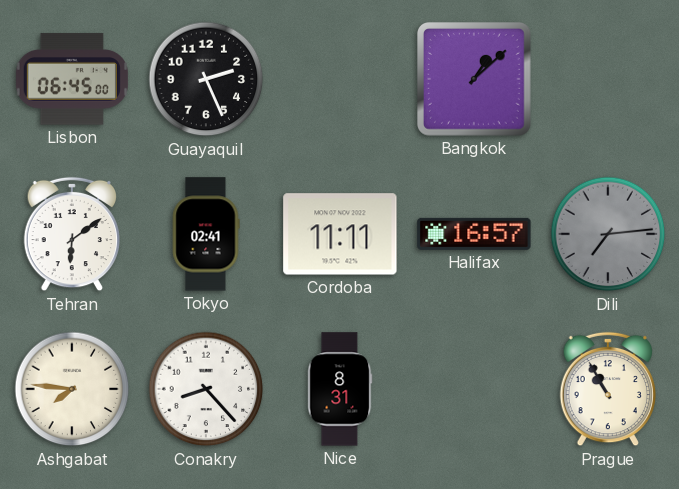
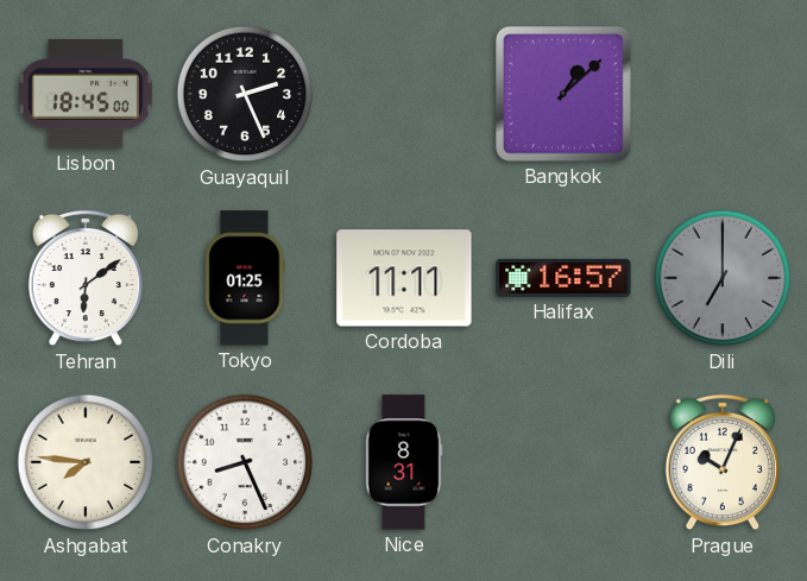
Lisbon: 06:45 -> 18:45 (86, 94)
Tokyo: 02:41 -> 01:25 (245, 278)
Dili: 7:14 -> 7:00 (723, 278)
Conakry: 8:23 -> 8:26 (245, 462)
Prague: 10:55 -> 10:04 (721, 462)
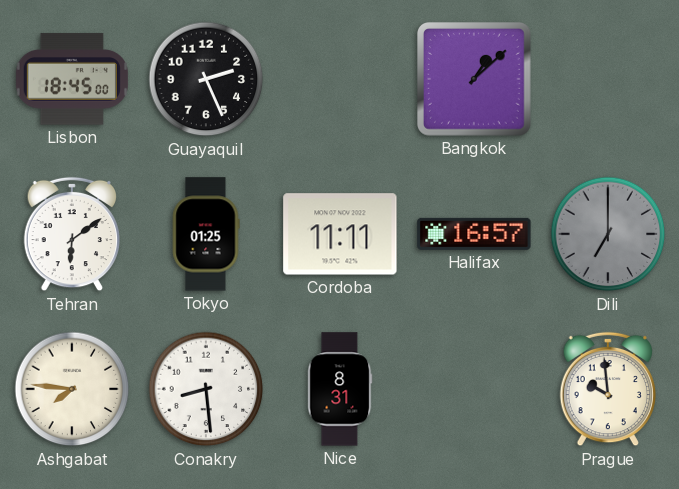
Conakry: 8:26 -> 8:29 (206, 389)
Prague: 10:04 -> 9:59 (607, 389)
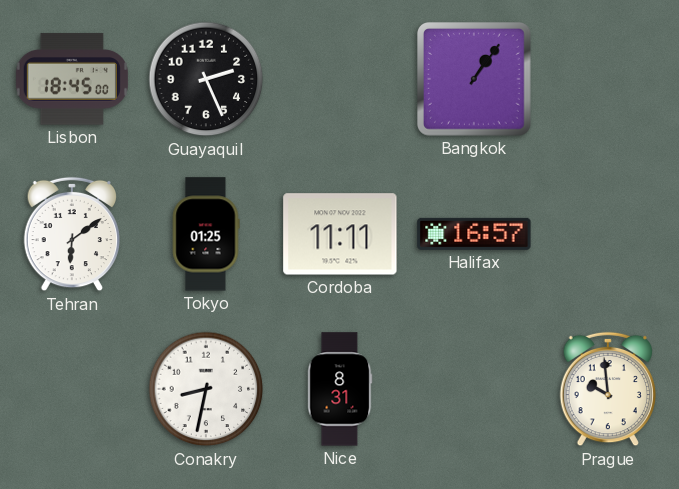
Bangkok: 1:08 -> 1:06 (475, 80)
Dili: 7:00 -> none (608, 234)
Ashgabat: 7:46 -> none (72, 389)
Conakry: 8:29 -> 8:32 (206, 389)
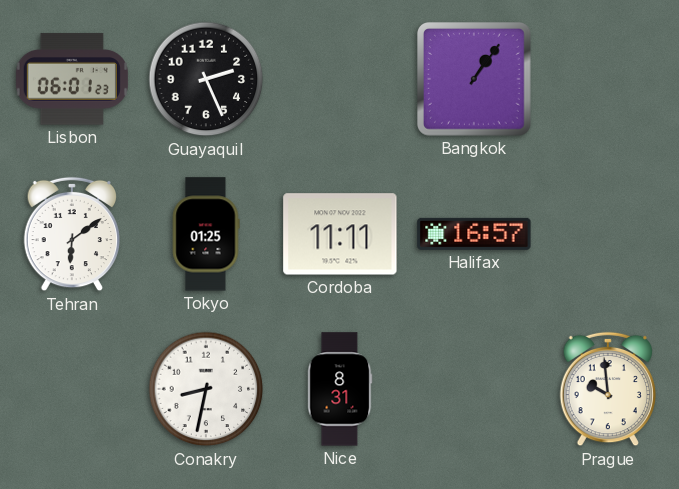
Lisbon: 18:45 -> 06:01 (72, 79)
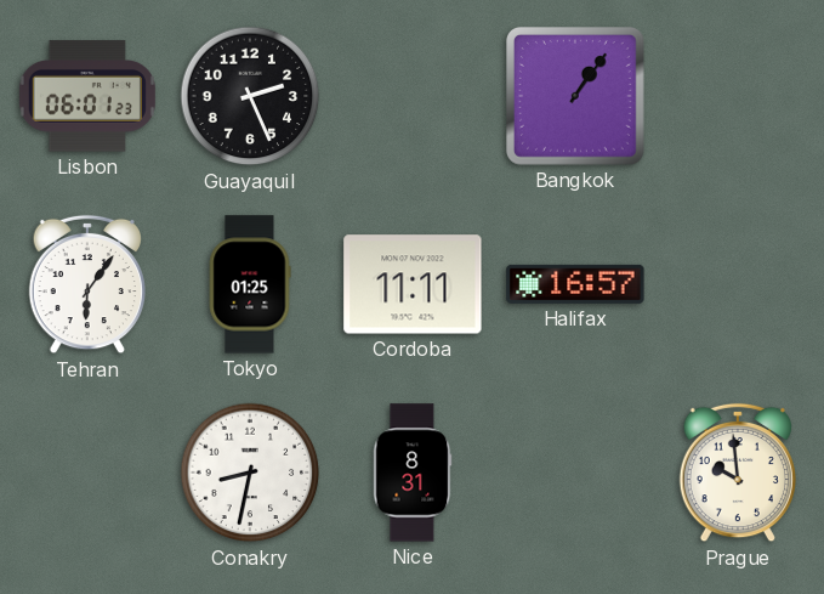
Tehran: 6:09 -> 6:06 (86, 284)
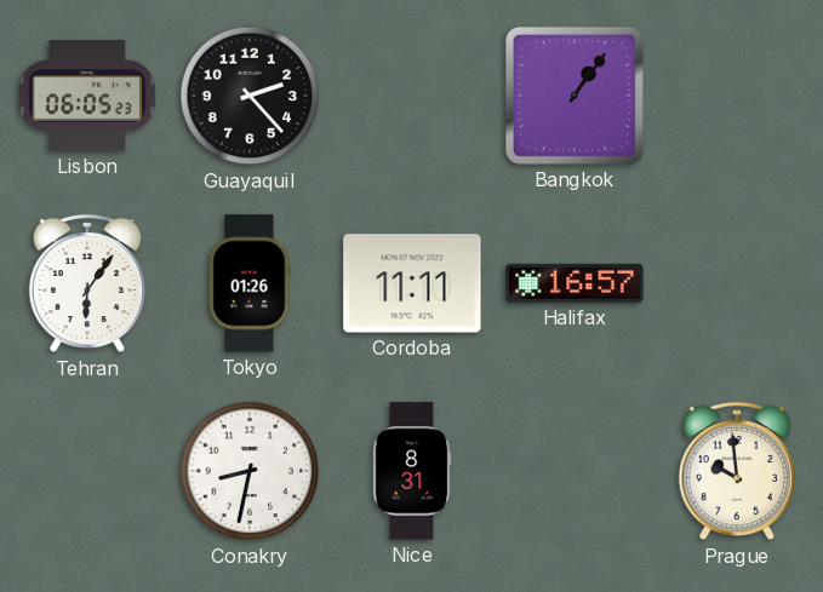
Lisbon: 06:01 -> 06:05 (87, 96)
Guayaquil: 2:26 -> 2:23 (250, 96)
Tokyo: 01:25 -> 01:26 (250, 283)
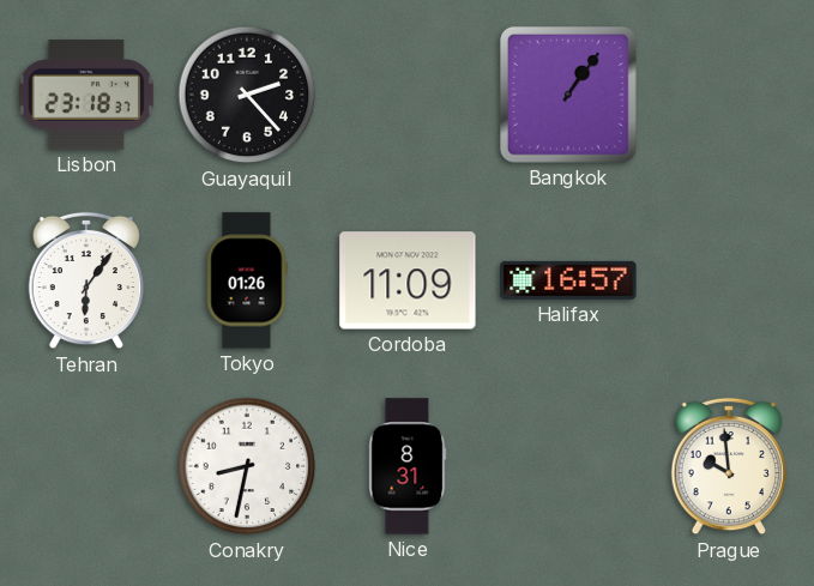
Lisbon: 06:05 -> 23:18 (86, 95)
Cordoba: 11:11 -> 11:09 (408, 280)
